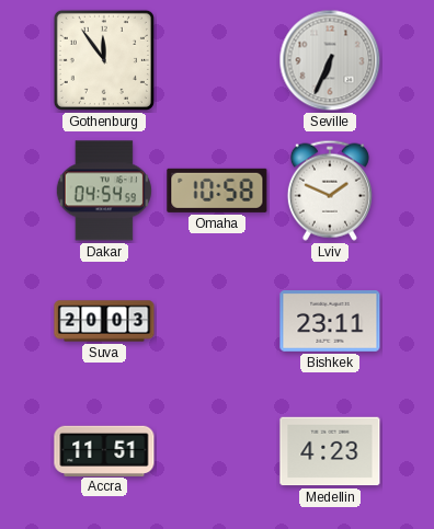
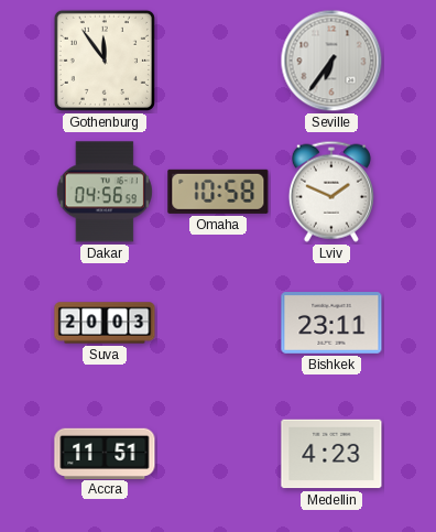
Seville: 6:34 -> 6:36 (331, 61)
Dakar: 04:54 -> 04:56 (105, 192)
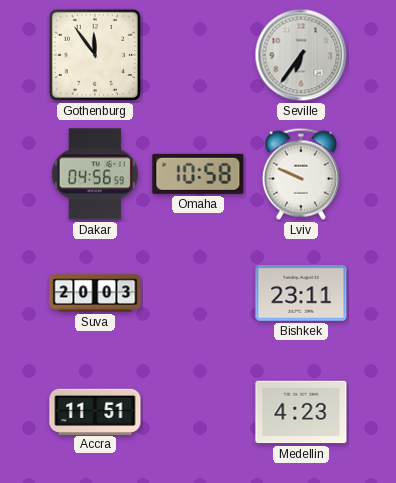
Lviv: 1:49 -> 9:49 (301, 174)
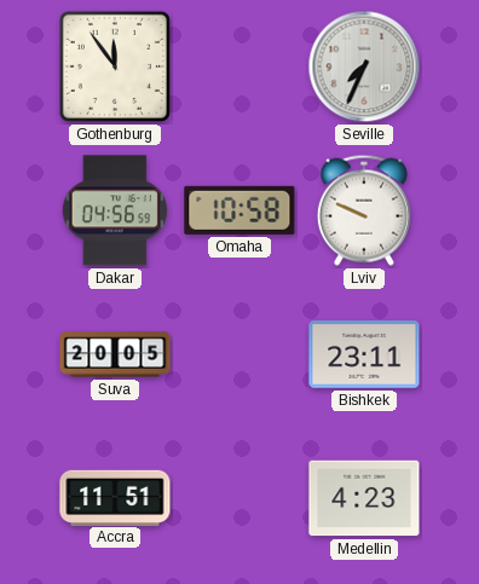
Seville: 6:36 -> 7:34 (364, 67)
Suva: 20:03 -> 20:05 (115, 354)
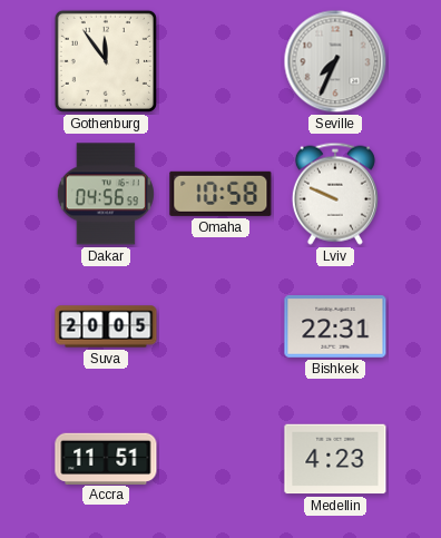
Bishkek: 23:11 -> 22:31 (335, 326)
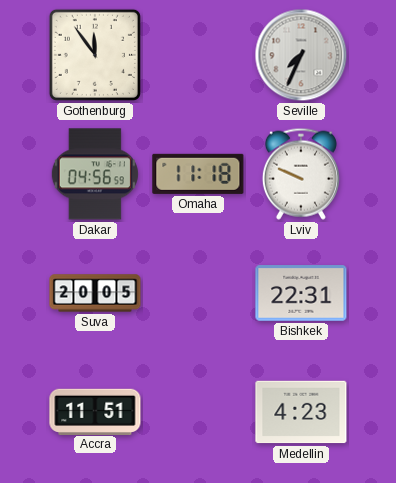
Omaha: 10:58 -> 11:18 (198, 174)
